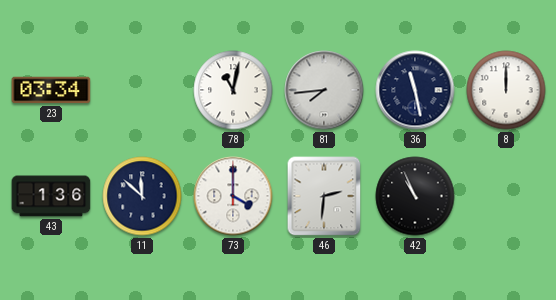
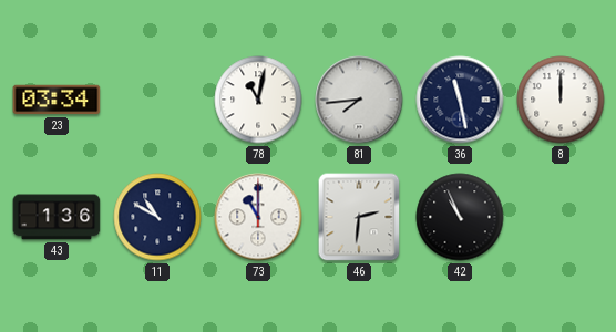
11: 11:52 -> 10:50 (157, 217)
73: 4:00 -> 11:00 (258, 217)
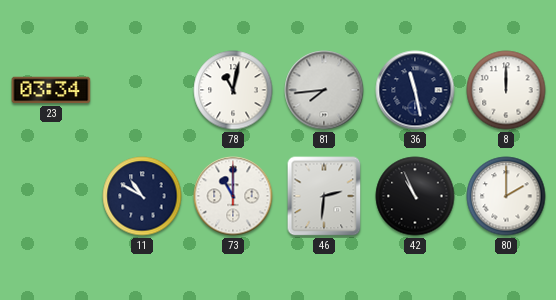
43: 1:36 -> none (57, 217)
80: none -> 2:00 (506, 196)
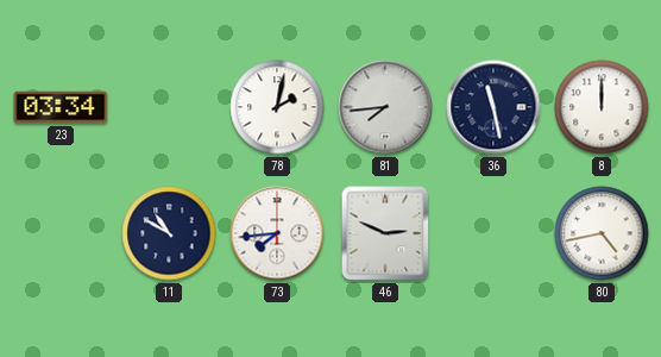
78: 11:02 -> 2:02 (277, 107)
73: 11:00 -> 7:44 (277, 233)
46: 2:31 -> 2:49 (385, 233)
42: 10:56 -> none (415, 196)
80: 2:00 -> 4:43 (602, 233)
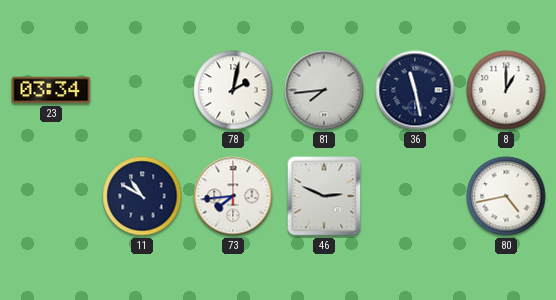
8: 12:00 -> 1:00 (506, 90)
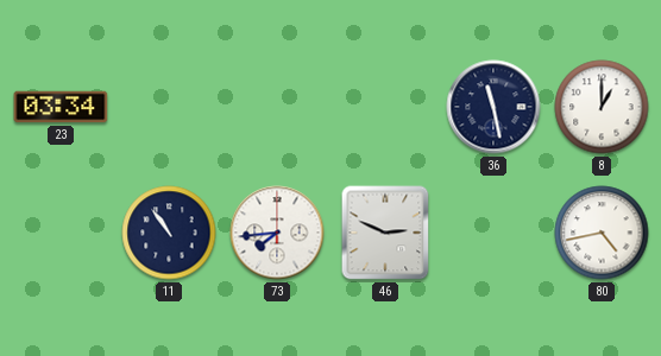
78: 2:02 -> none (233, 90)
81: 7:44 -> none (324, 90)
11: 10:50 -> 10:54 (169, 233)
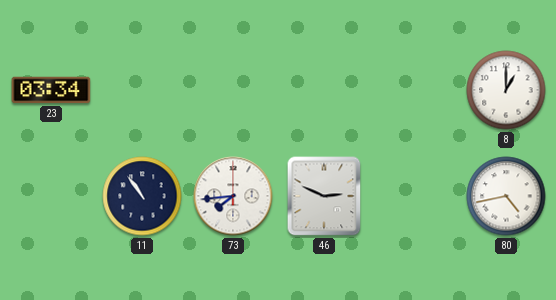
36: 11:28 -> none (493, 107)
